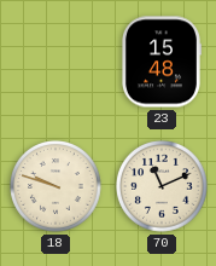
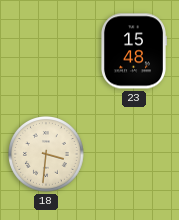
18: 9:48 -> 3:31 (46, 154)
70: 11:11 -> none (162, 186)
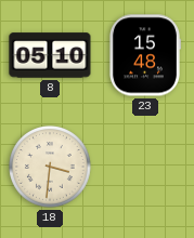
8: none -> 05:10 (50, 55)
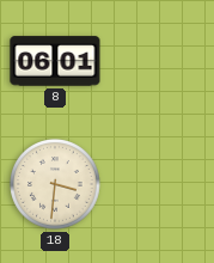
8: 05:10 -> 06:01 (55, 61)
23: 15:48 -> none (144, 55)
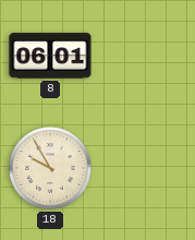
18: 3:31 -> 9:55 (50, 168)
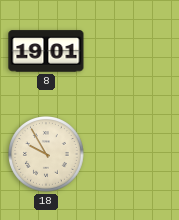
8: 06:01 -> 19:01 (46, 51)
